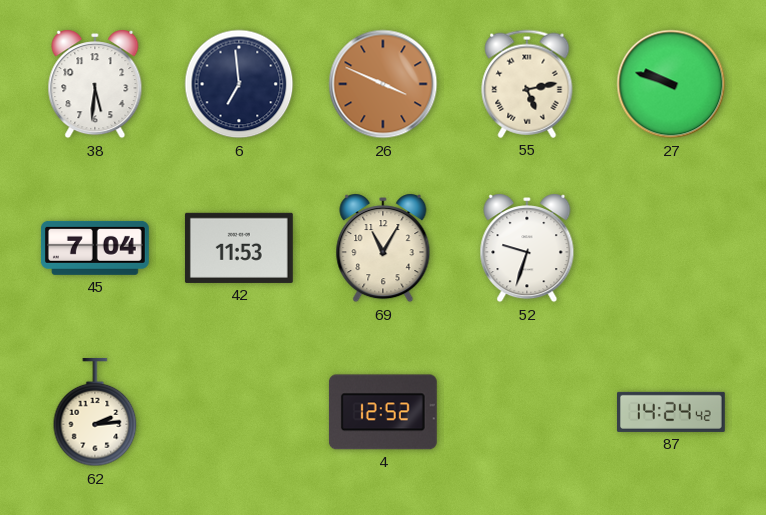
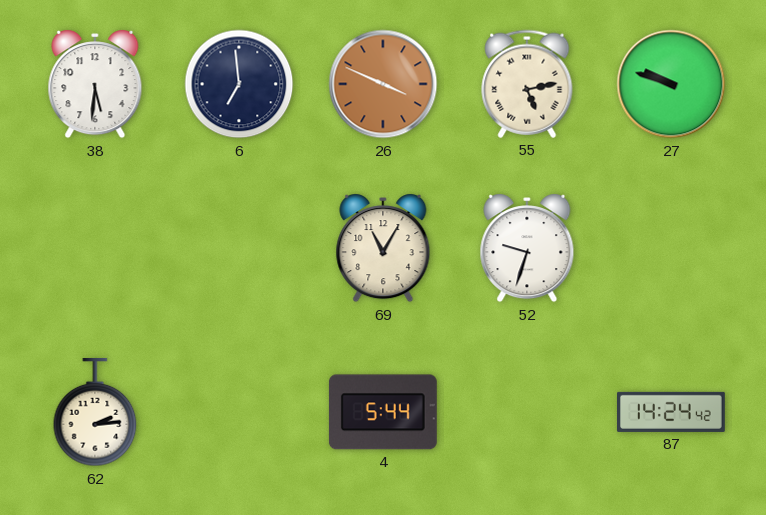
45: 7:04 -> none (95, 248)
42: 11:53 -> none (239, 248)
4: 12:52 -> 5:44 (383, 412)
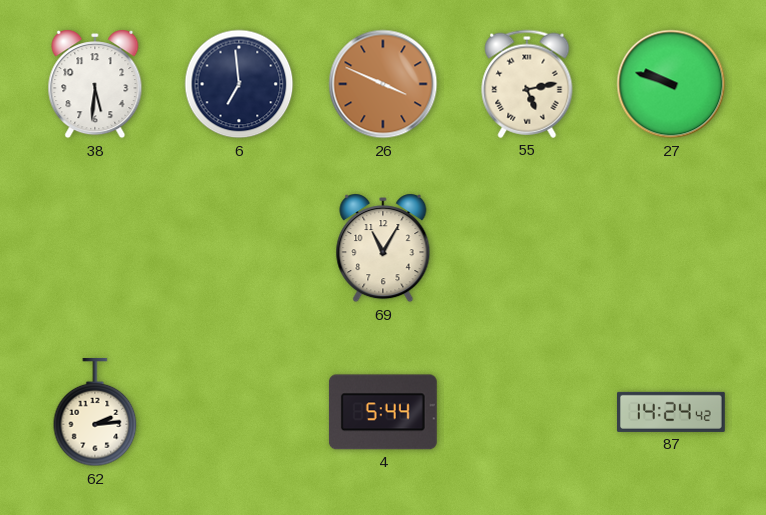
52: 9:33 -> none (527, 248)
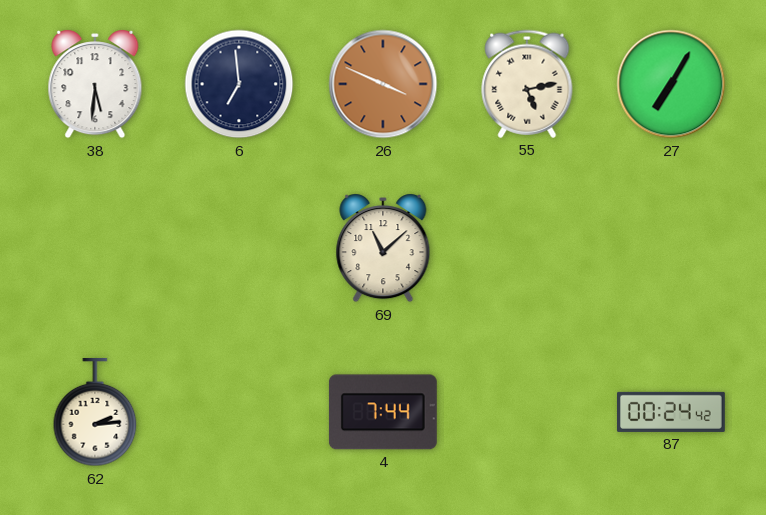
27: 9:48 -> 7:05 (671, 84)
69: 11:05 -> 11:08 (383, 248)
4: 5:44 -> 7:44 (383, 412)
87: 14:24 -> 00:24 (672, 412)
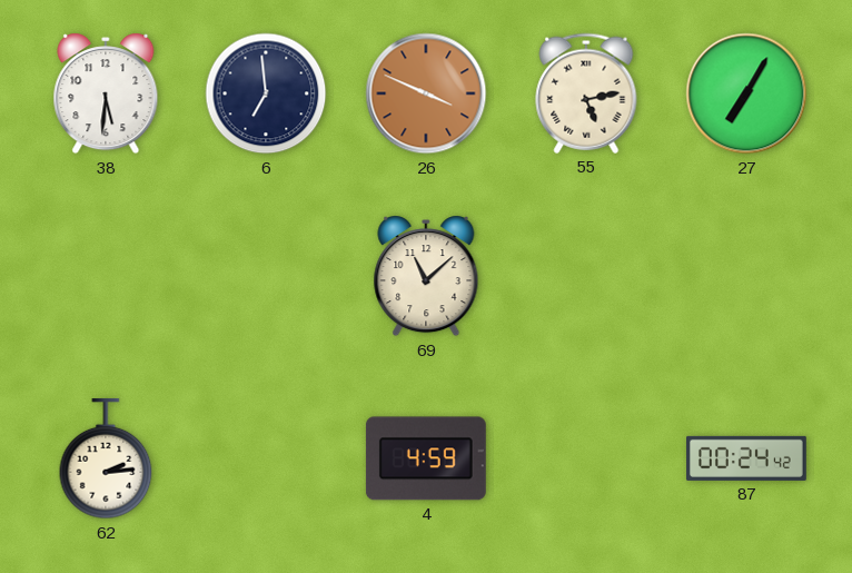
4: 7:44 -> 4:59 (426, 458)
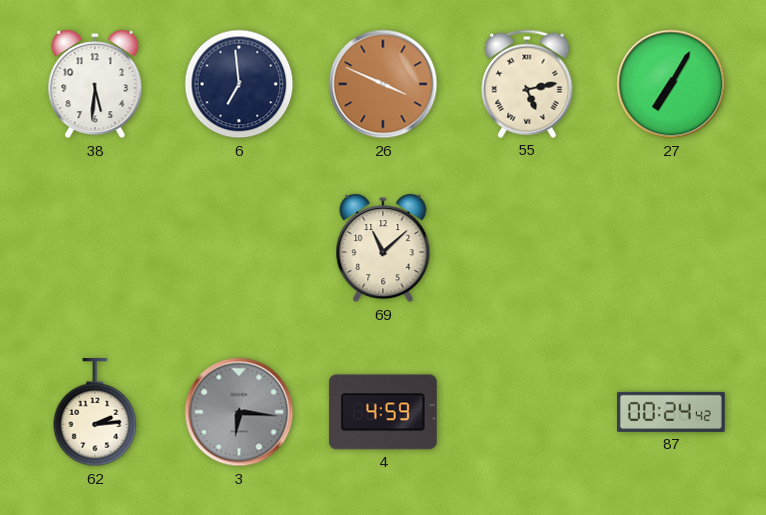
3: none -> 6:16 (239, 412)
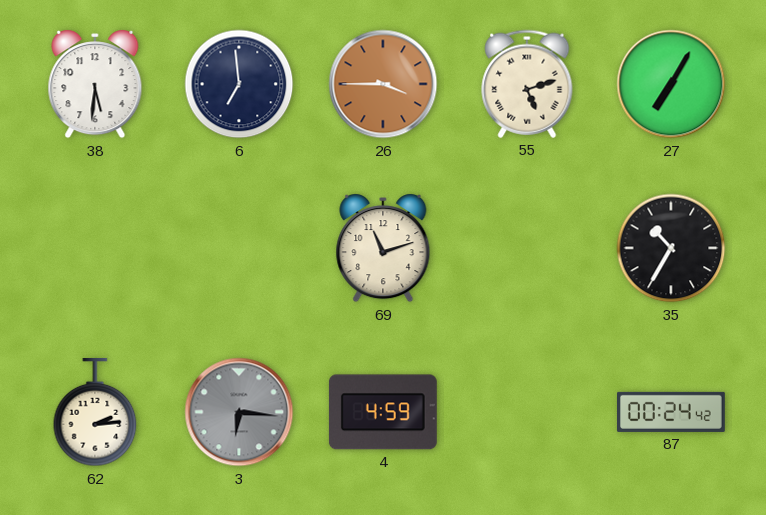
26: 3:49 -> 3:45 (383, 84)
55: 5:13 -> 5:12 (527, 84)
69: 11:08 -> 11:12 (383, 248)
35: none -> 10:35 (671, 248)
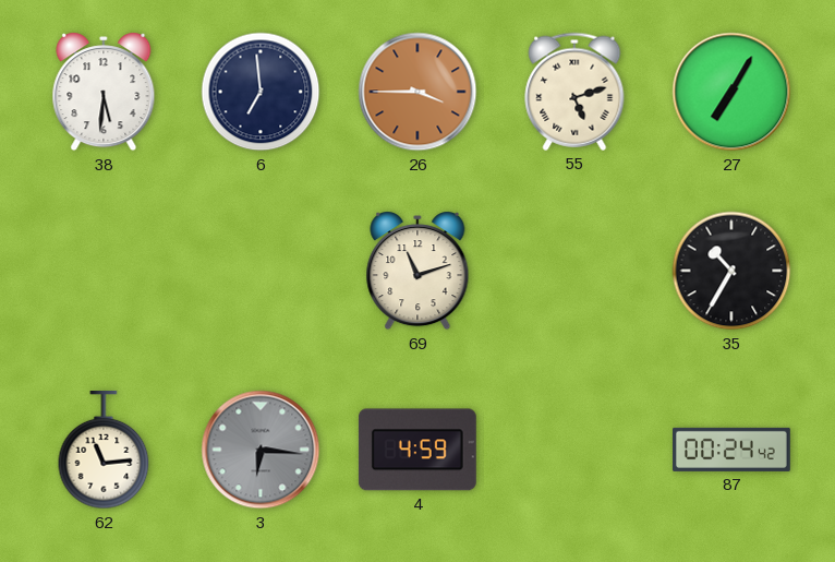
62: 2:14 -> 11:14 (104, 450)
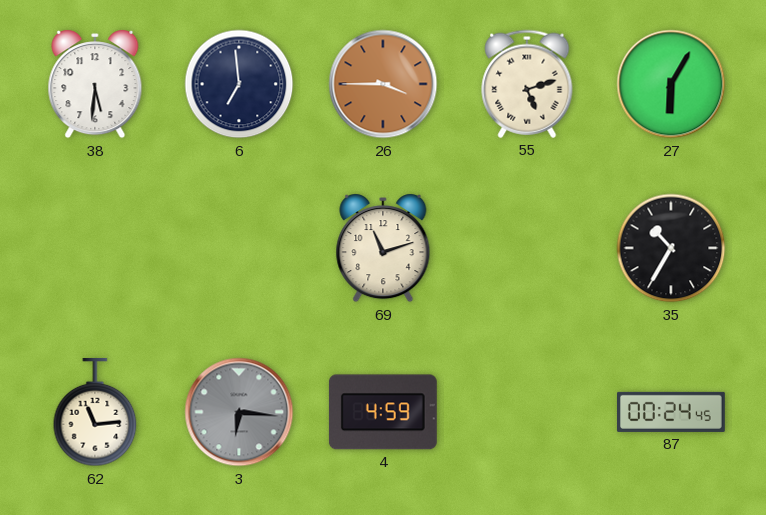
27: 7:05 -> 6:05 (671, 84)
87: 00:24:42 -> 00:24:45 (672, 412)
